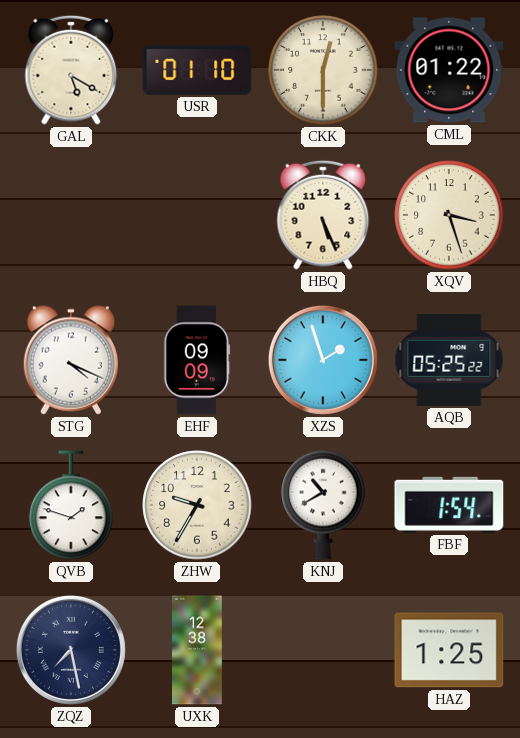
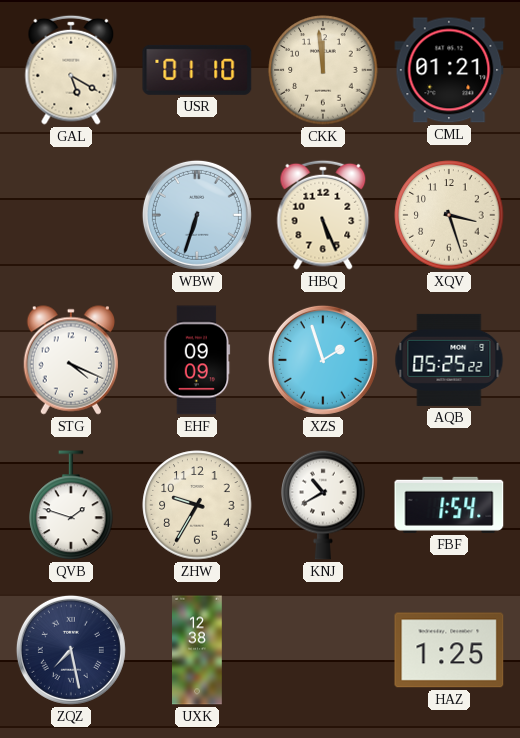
CKK: 12:30 -> 11:59 (323, 70)
CML: 01:22 -> 01:21 (449, 70)
WBW: none -> 6:33 (197, 215)
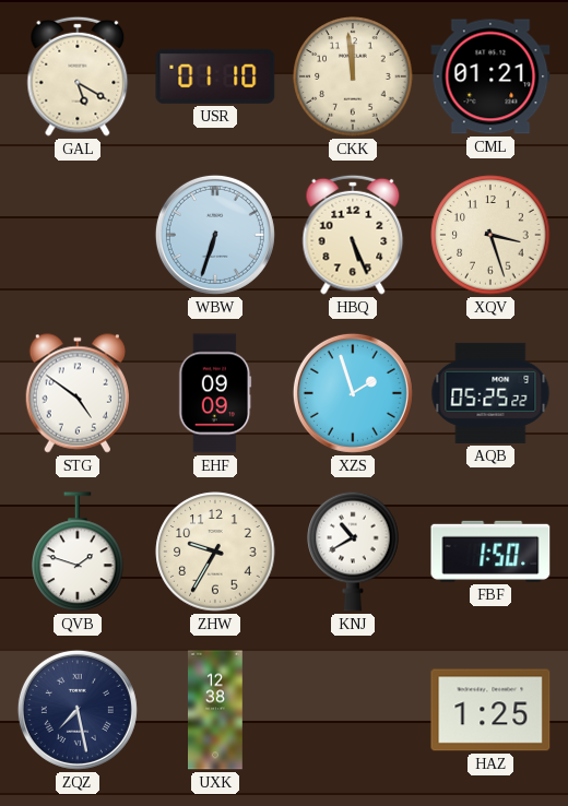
STG: 4:19 -> 4:51 (76, 393)
FBF: 1:54 -> 1:50 (490, 552)
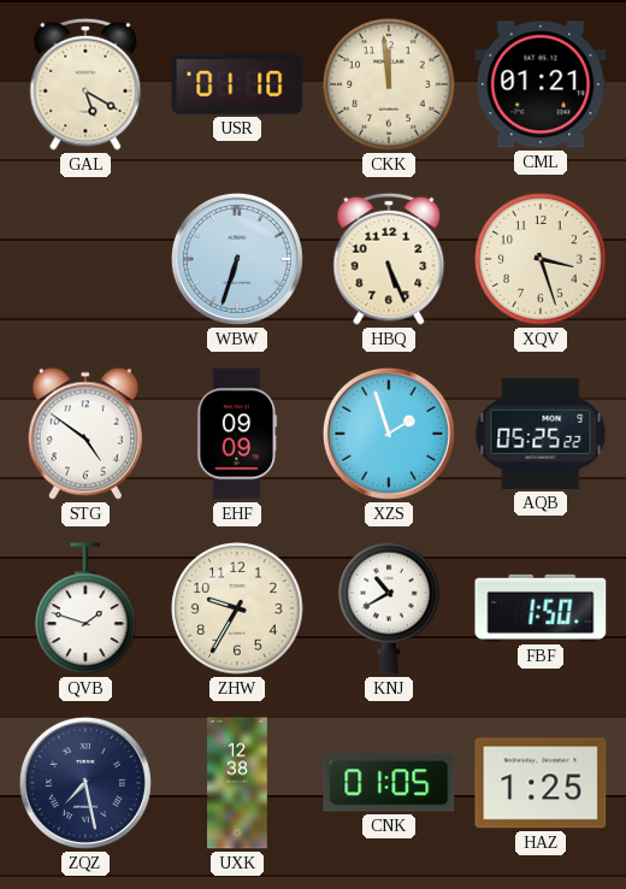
CNK: none -> 01:05 (389, 783)
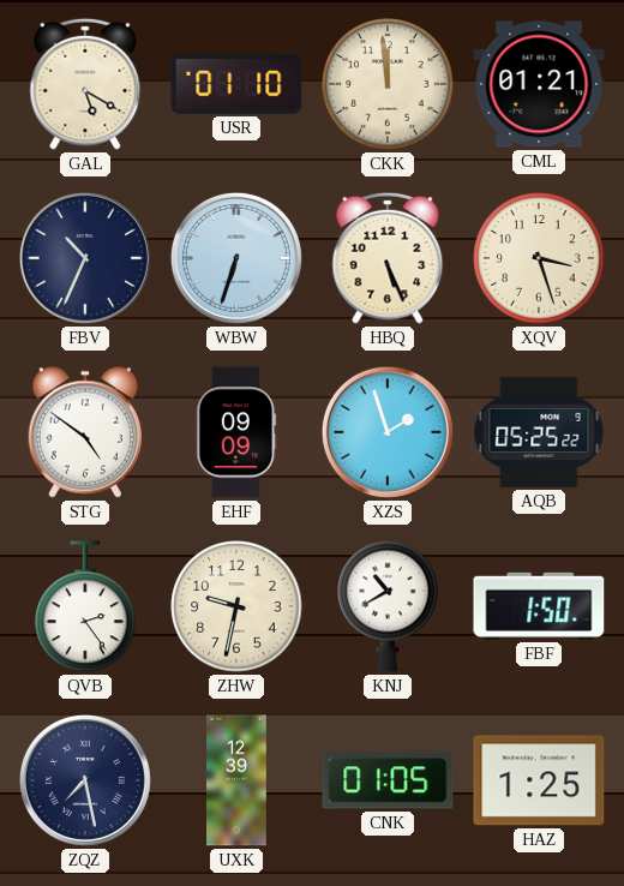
FBV: none -> 10:34 (85, 258)
QVB: 1:48 -> 2:24 (85, 607)
ZHW: 9:35 -> 9:32 (236, 606)
UXK: 12:38 -> 12:39 (238, 780)
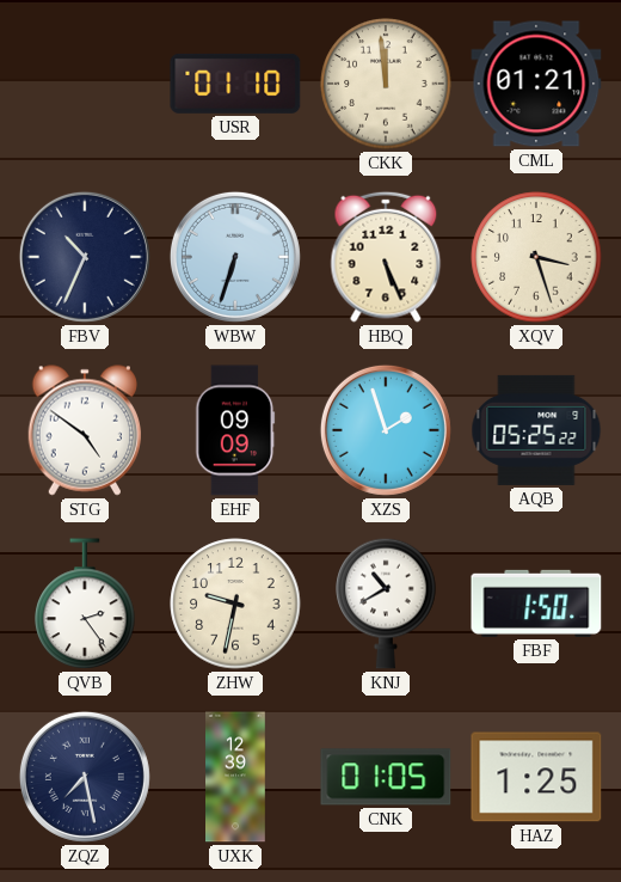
GAL: 5:20 -> none (85, 84)
